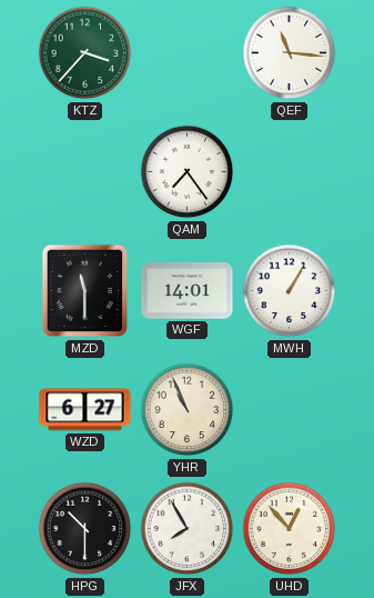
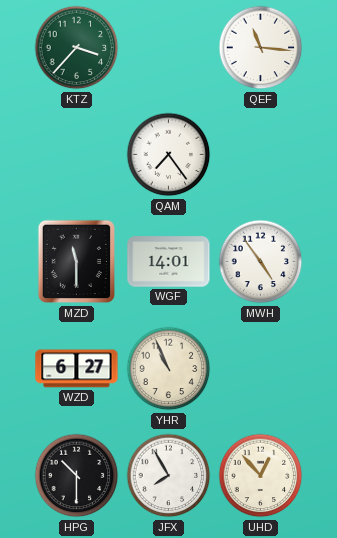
MWH: 1:05 -> 4:54 (261, 262)
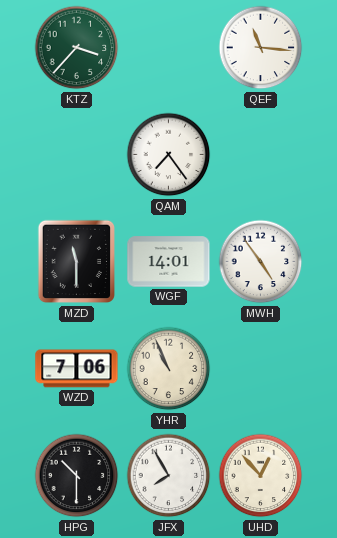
WZD: 6:27 -> 7:06 (77, 369)
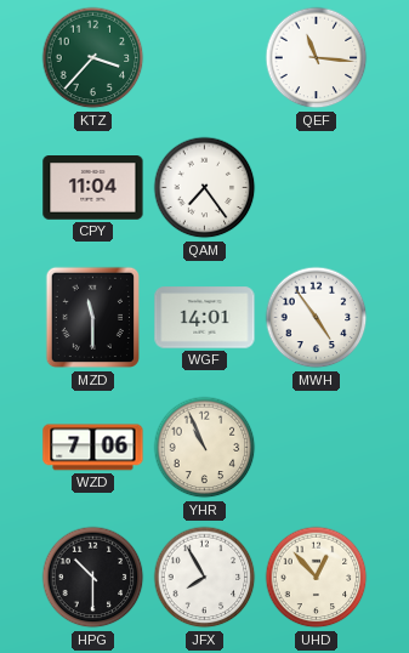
CPY: none -> 11:04 (93, 188)
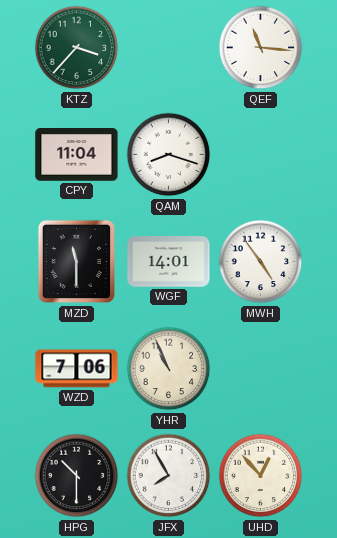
QAM: 7:24 -> 8:18 (169, 155)
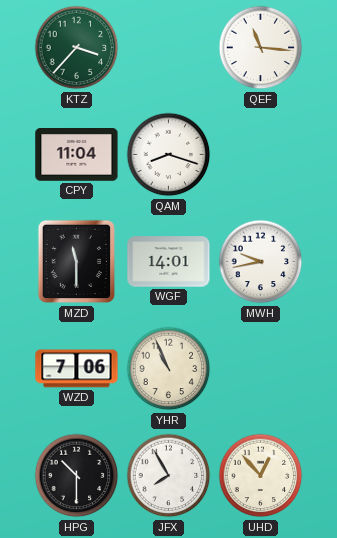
MWH: 4:54 -> 9:43 (261, 262)
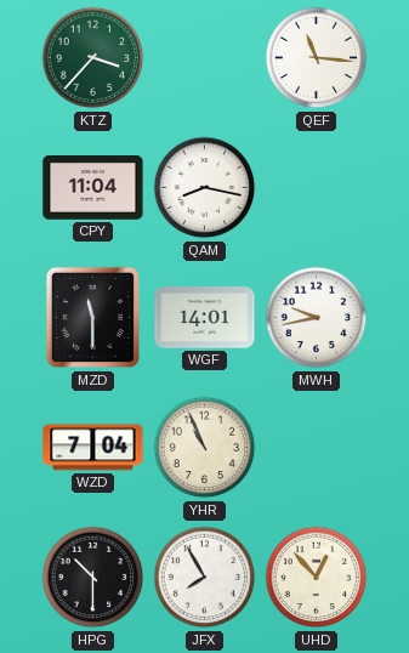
QAM: 8:18 -> 8:17 (205, 188)
WZD: 7:06 -> 7:04 (93, 448)
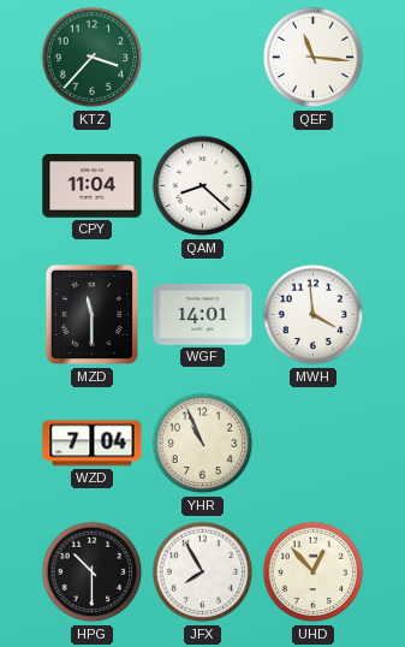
QAM: 8:17 -> 8:22 (203, 186)
MWH: 9:43 -> 3:59 (314, 315)
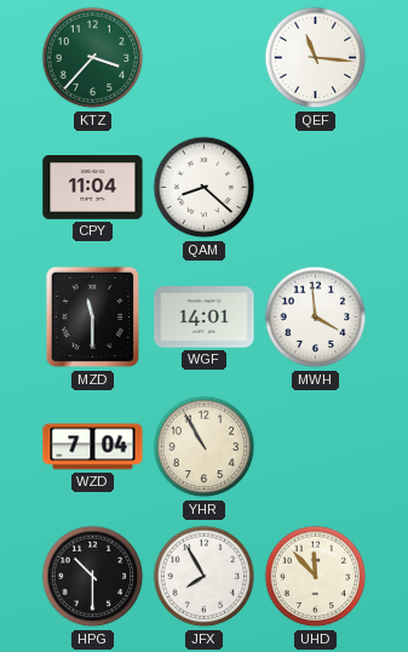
YHR: 10:56 -> 10:55 (205, 447)
UHD: 12:53 -> 11:53 (316, 577)
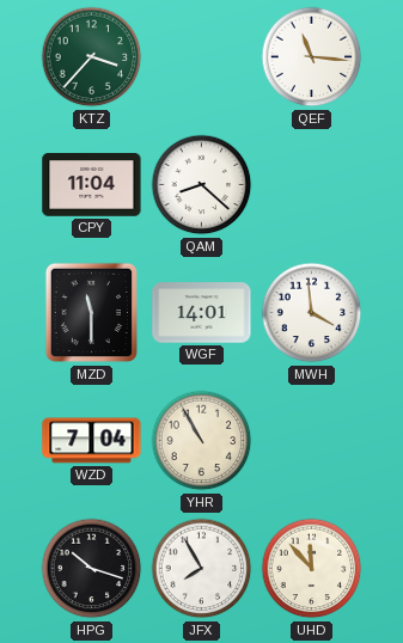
HPG: 10:30 -> 10:18 (92, 569)
